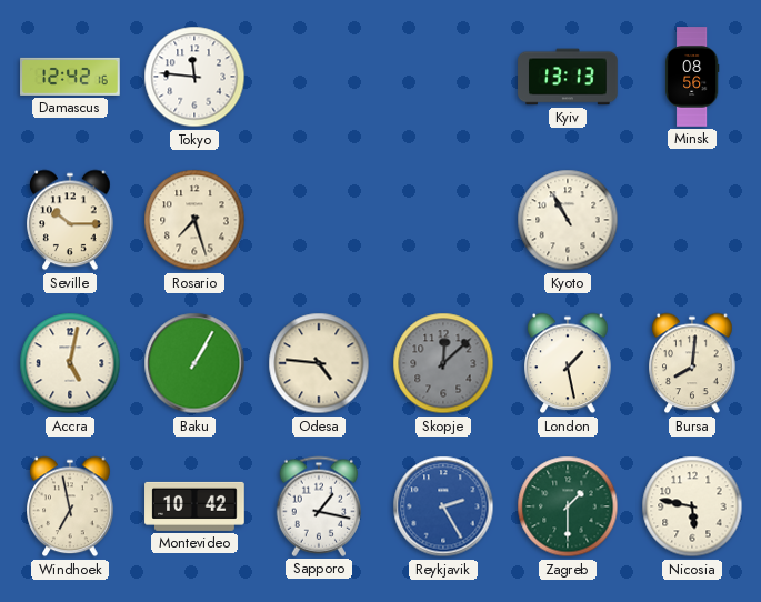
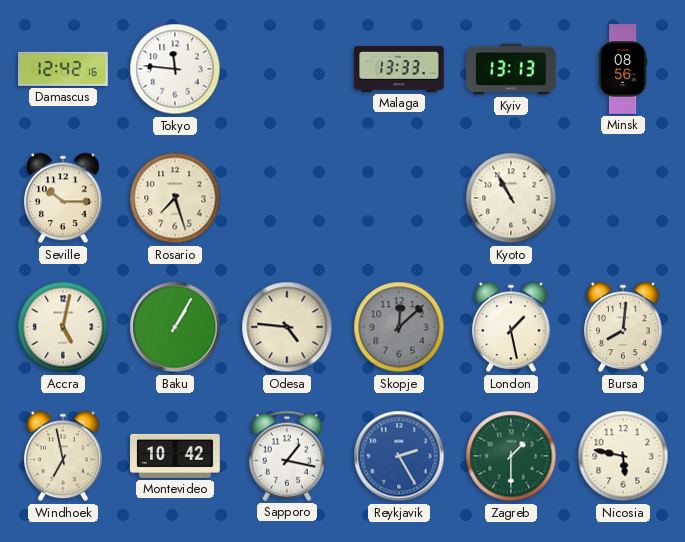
Malaga: none -> 13:33 (399, 69)
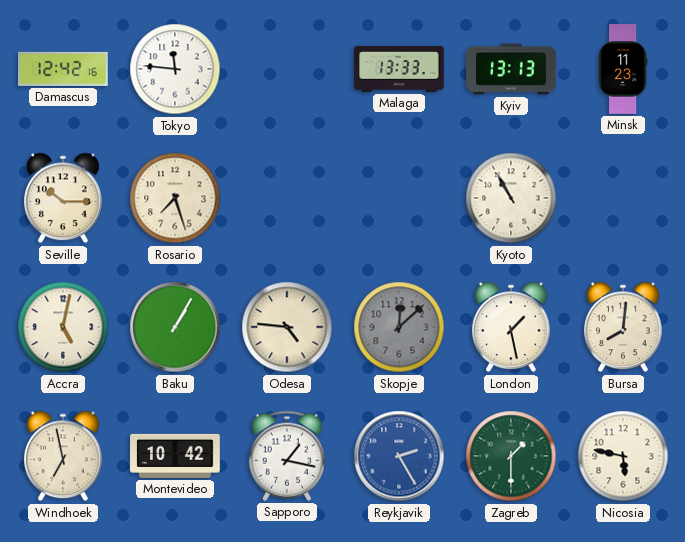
Minsk: 08:56 -> 11:23 (623, 69)
